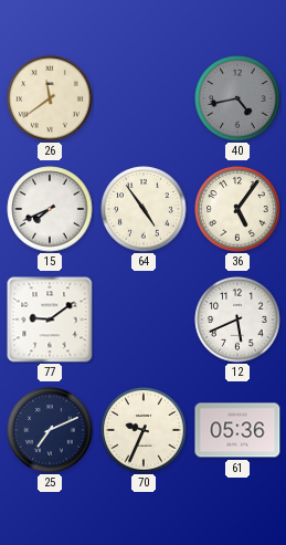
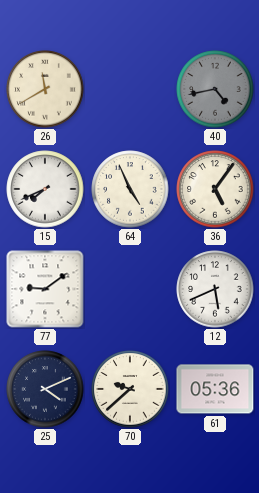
26: 11:39 -> 11:40 (45, 89)
64: 4:54 -> 4:56 (130, 189)
25: 7:11 -> 4:11 (45, 389)
70: 9:34 -> 9:38 (130, 389)
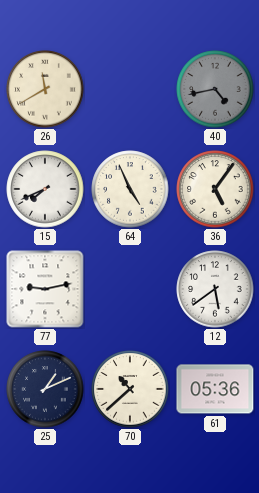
77: 9:09 -> 9:13 (45, 289)
12: 5:41 -> 5:39 (215, 289)
25: 4:11 -> 1:11 (45, 389)
70: 9:38 -> 10:38 (130, 389)
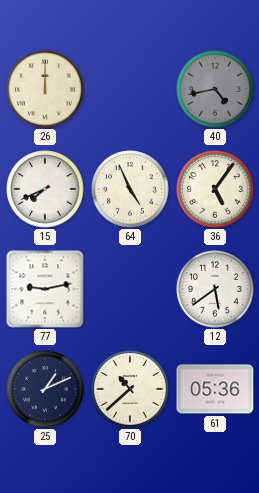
26: 11:40 -> 12:00 (45, 89)
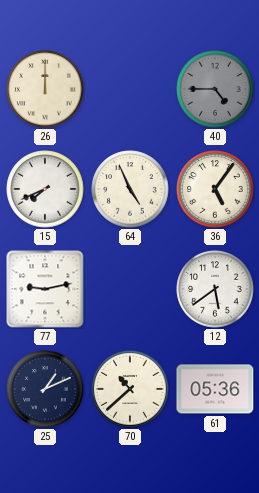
40: 4:43 -> 4:45 (215, 89)
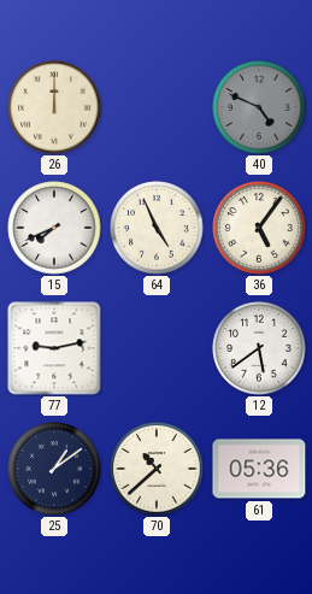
40: 4:45 -> 4:49 (259, 107)
25: 1:11 -> 1:09 (54, 469)
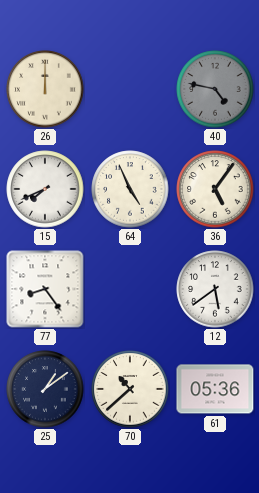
40: 4:49 -> 4:47 (215, 89)
77: 9:13 -> 8:24 (45, 289)
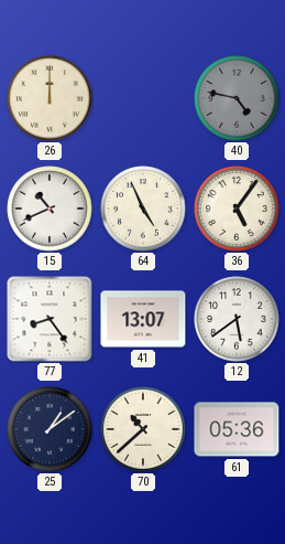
15: 7:41 -> 10:41 (50, 209)
41: none -> 13:07 (143, 319)
